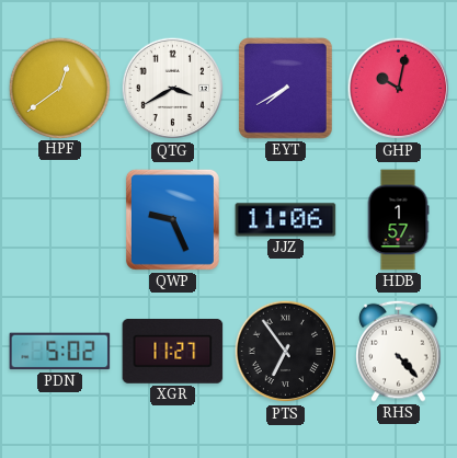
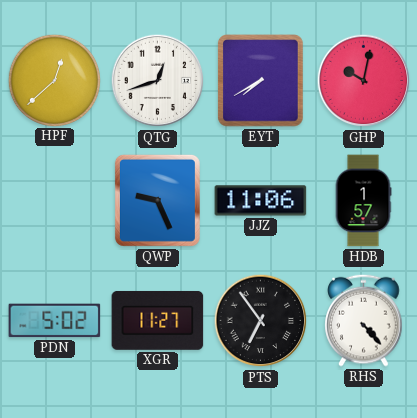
HPF: 12:39 -> 12:38 (54, 80)
QTG: 3:40 -> 12:42 (158, 81)
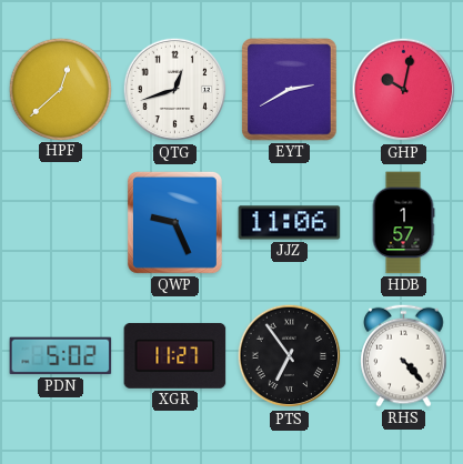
EYT: 7:40 -> 2:40 (290, 90)
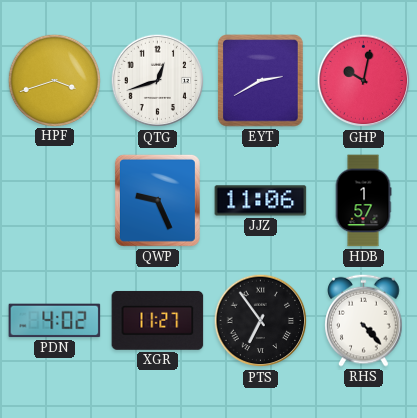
HPF: 12:38 -> 3:42 (54, 80)
PDN: 5:02 -> 4:02 (55, 321)
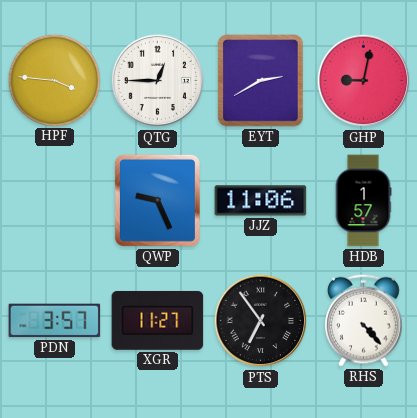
HPF: 3:42 -> 3:46 (54, 80)
QTG: 12:42 -> 12:45 (158, 81)
GHP: 10:02 -> 9:02 (364, 81)
PDN: 4:02 -> 3:57 (55, 321)
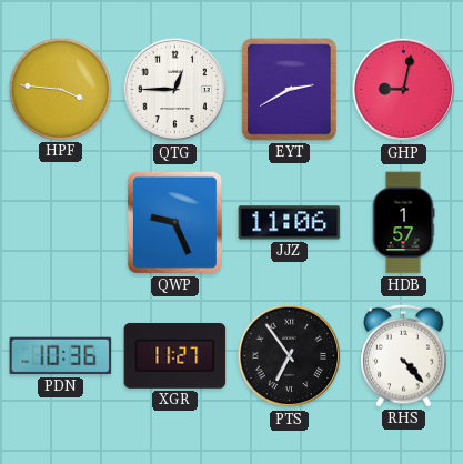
PDN: 3:57 -> 10:36 (61, 356)
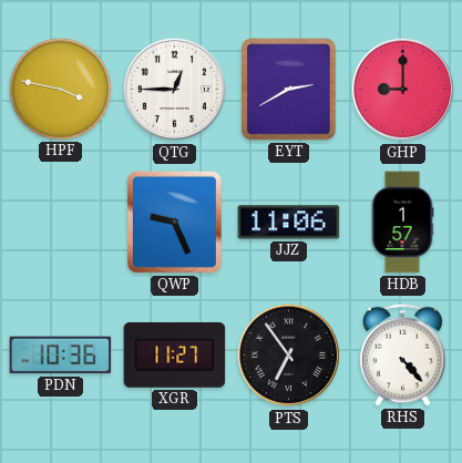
HPF: 3:46 -> 3:47 (60, 89)
GHP: 9:02 -> 9:00 (403, 90)
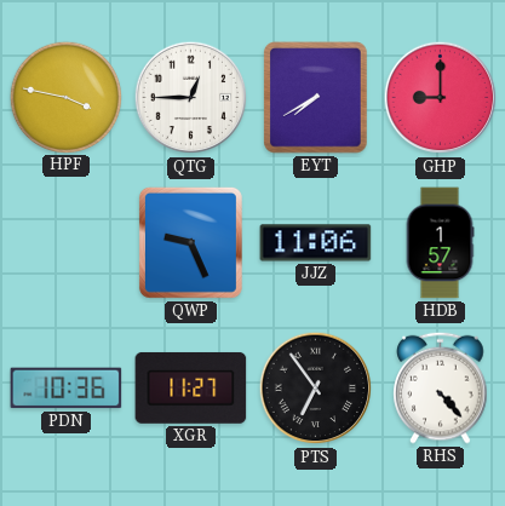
EYT: 2:40 -> 7:40 (316, 98)
